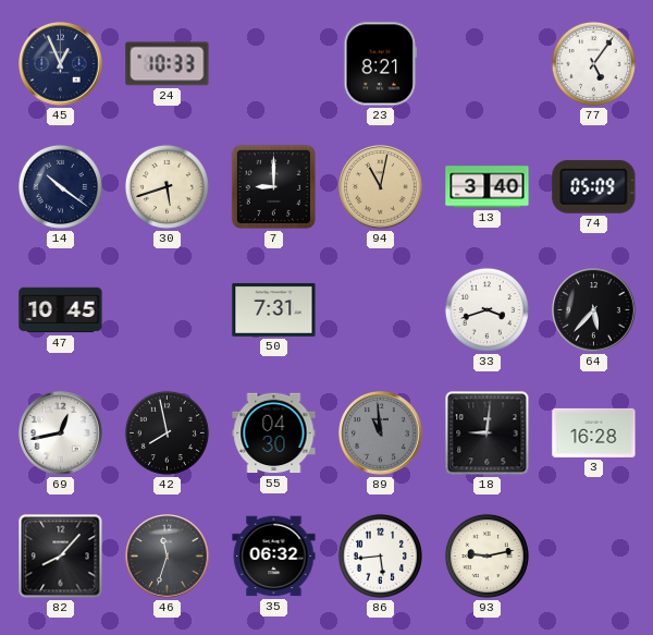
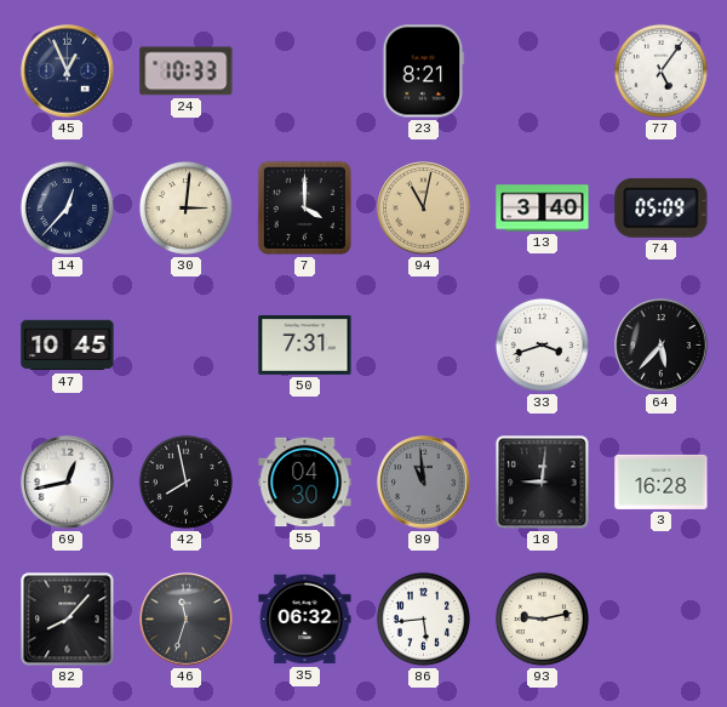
14: 10:21 -> 12:37 (67, 207)
30: 5:42 -> 3:01 (185, 207)
7: 9:00 -> 4:00 (304, 207)
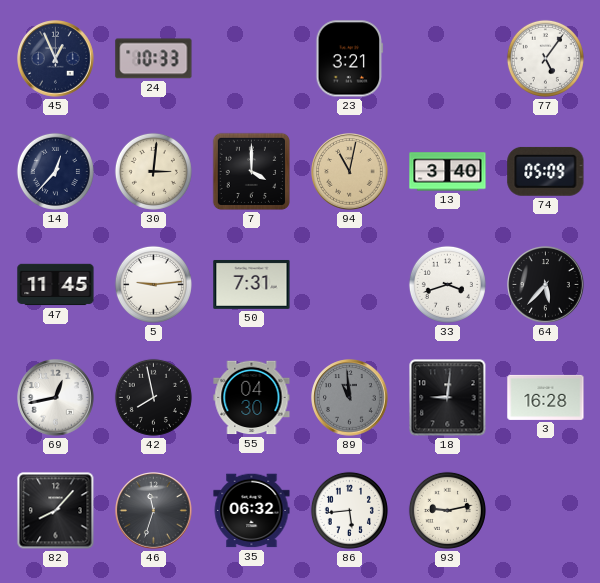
23: 8:21 -> 3:21 (350, 59)
47: 10:45 -> 11:45 (56, 285)
5: none -> 9:14 (153, 284)
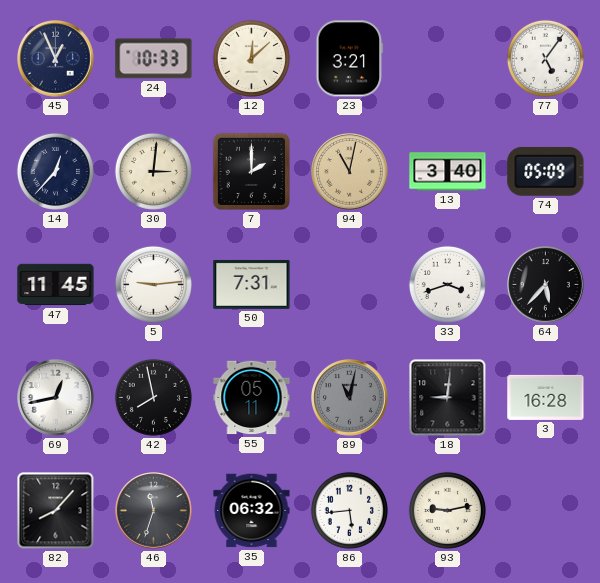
12: none -> 12:08 (251, 58)
7: 4:00 -> 2:00 (251, 171)
55: 04:30 -> 05:11 (252, 398)
89: 10:59 -> 11:02 (350, 398)
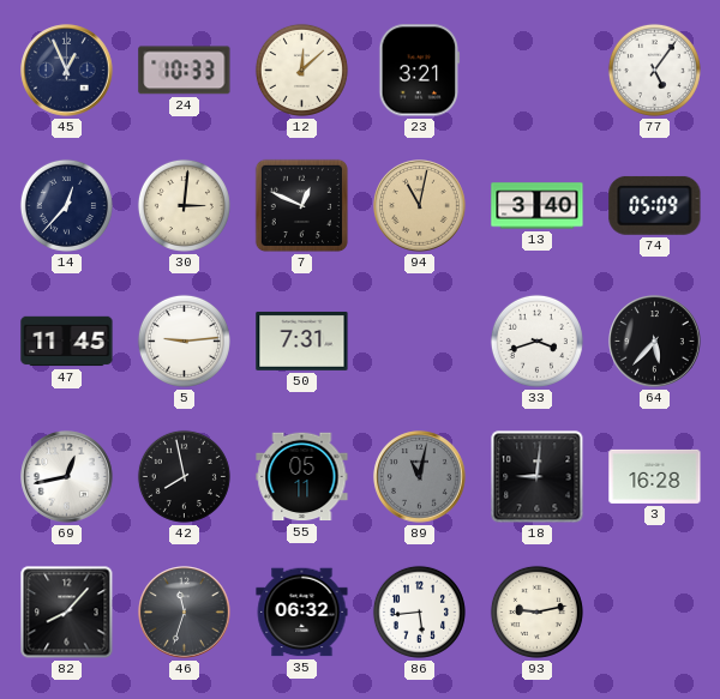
7: 2:00 -> 12:49 (301, 205)
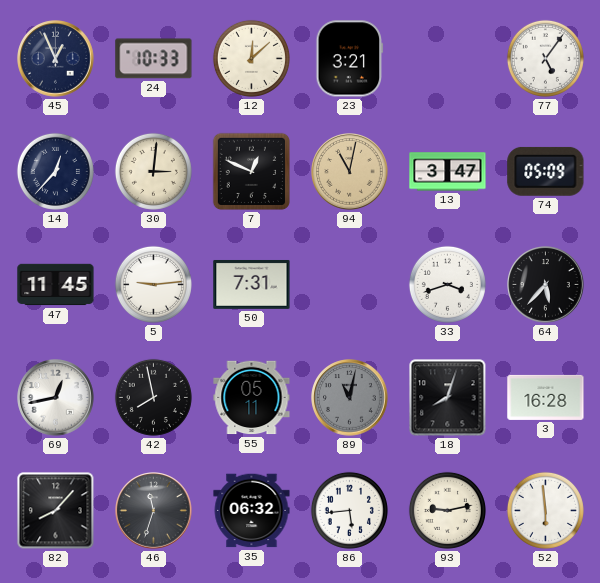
13: 3:40 -> 3:47 (448, 172)
18: 9:01 -> 8:03 (448, 398)
52: none -> 5:59 (545, 510)
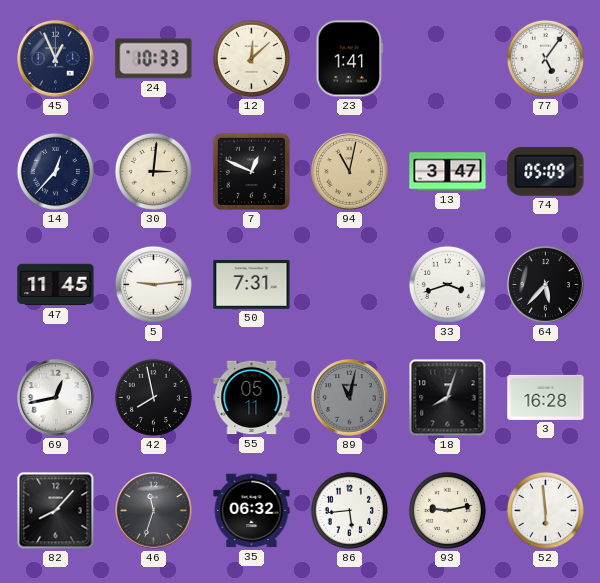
23: 3:21 -> 1:41 (350, 59)
